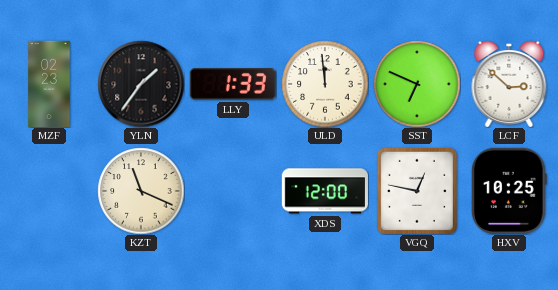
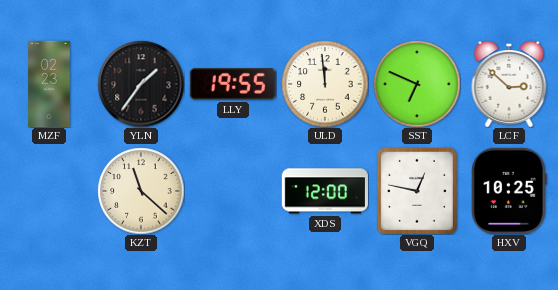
LLY: 1:33 -> 19:55 (233, 84)
KZT: 11:19 -> 11:22 (141, 191)
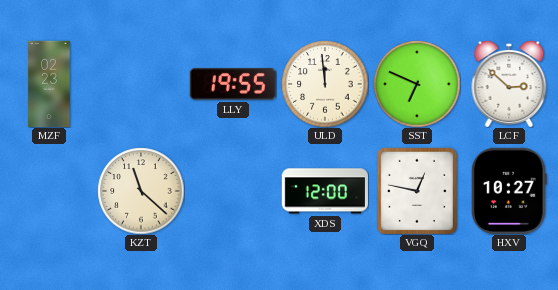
YLN: 1:36 -> none (141, 84)
HXV: 10:25 -> 10:27 (509, 191)
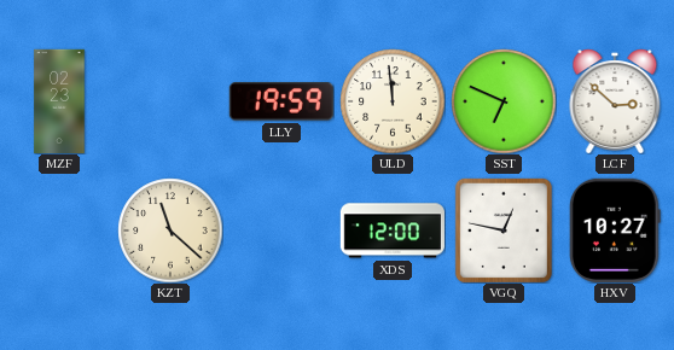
LLY: 19:55 -> 19:59 (281, 101)
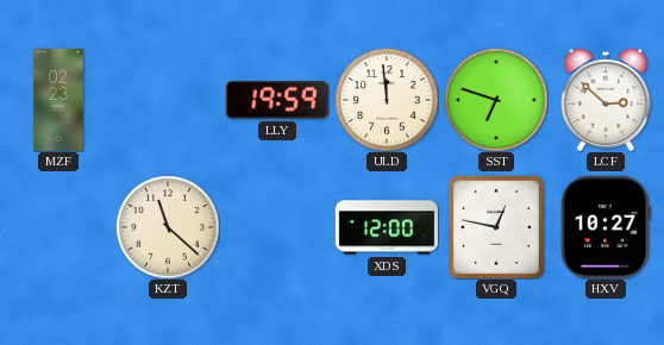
SST: 6:49 -> 6:48 (496, 100)
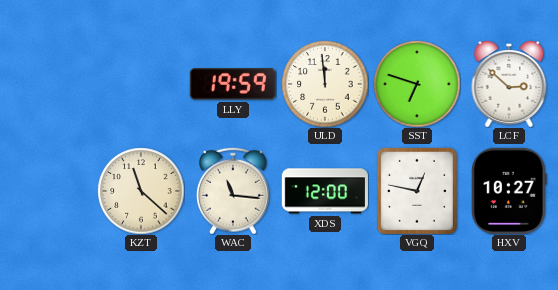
MZF: 02:23 -> none (58, 99)
WAC: none -> 11:16 (233, 191)
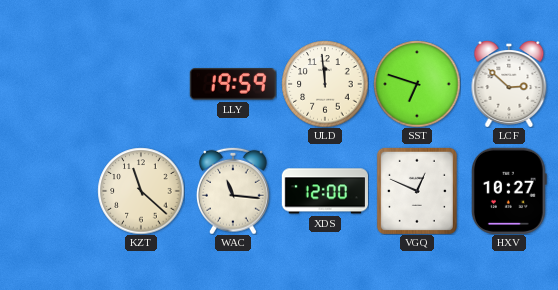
VGQ: 12:47 -> 12:49 (417, 191)
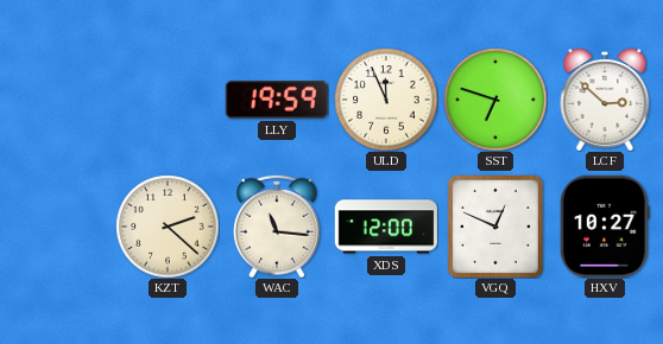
ULD: 11:59 -> 11:56 (386, 100)
KZT: 11:22 -> 2:22 (168, 227)
